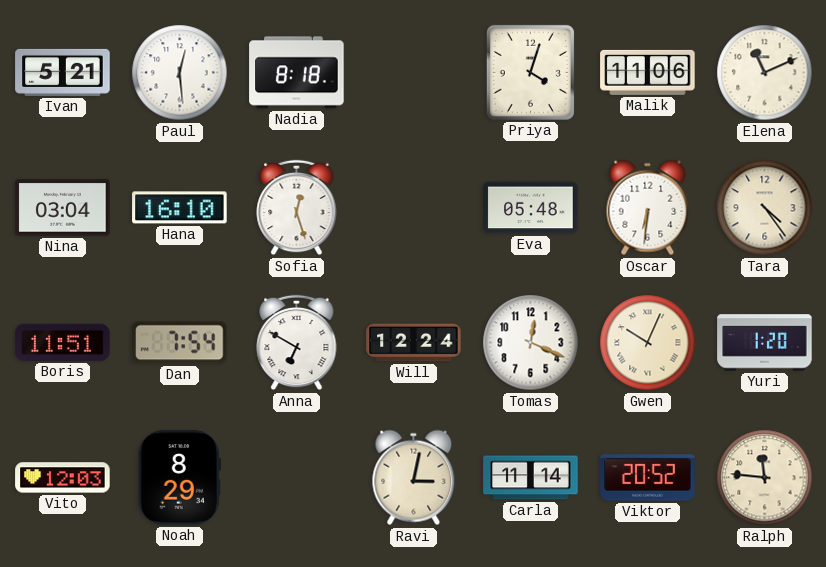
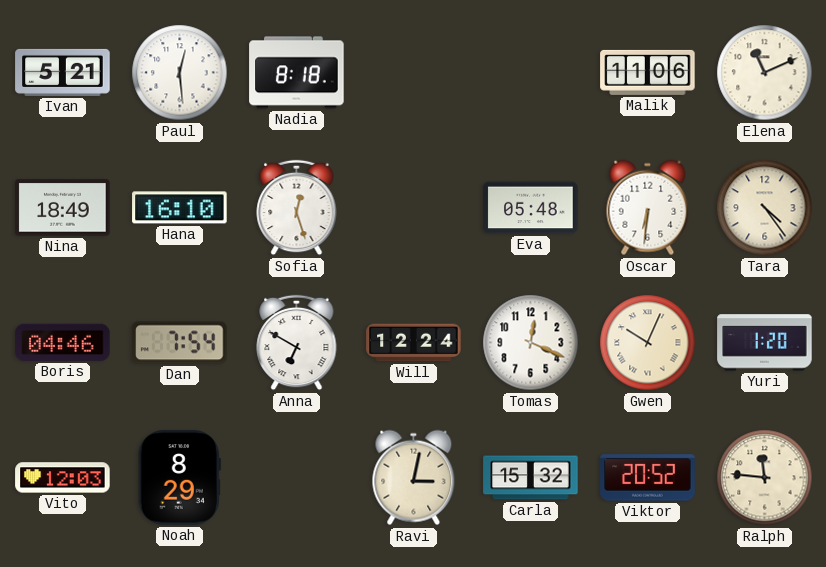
Priya: 4:03 -> none (530, 72)
Nina: 03:04 -> 18:49 (63, 208)
Boris: 11:51 -> 04:46 (63, 342)
Carla: 11:14 -> 15:32 (531, 478)
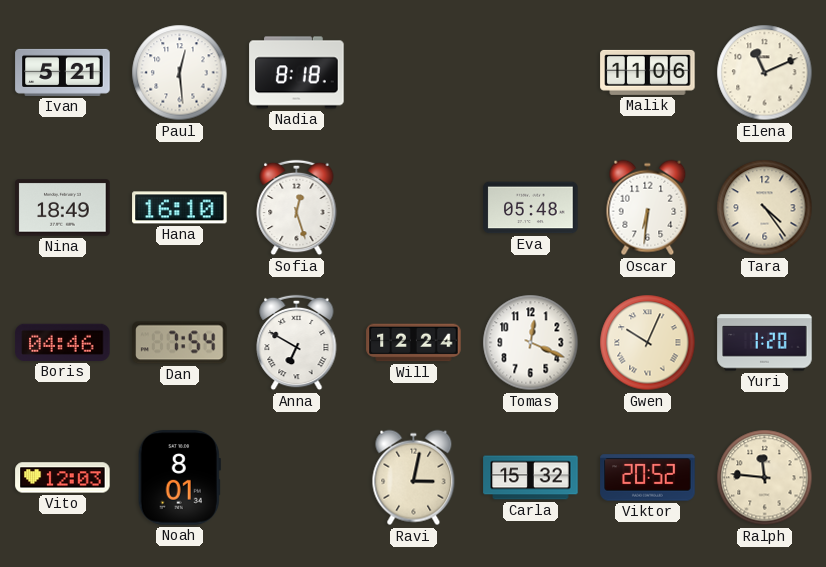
Noah: 8:29 -> 8:01 (179, 478)
